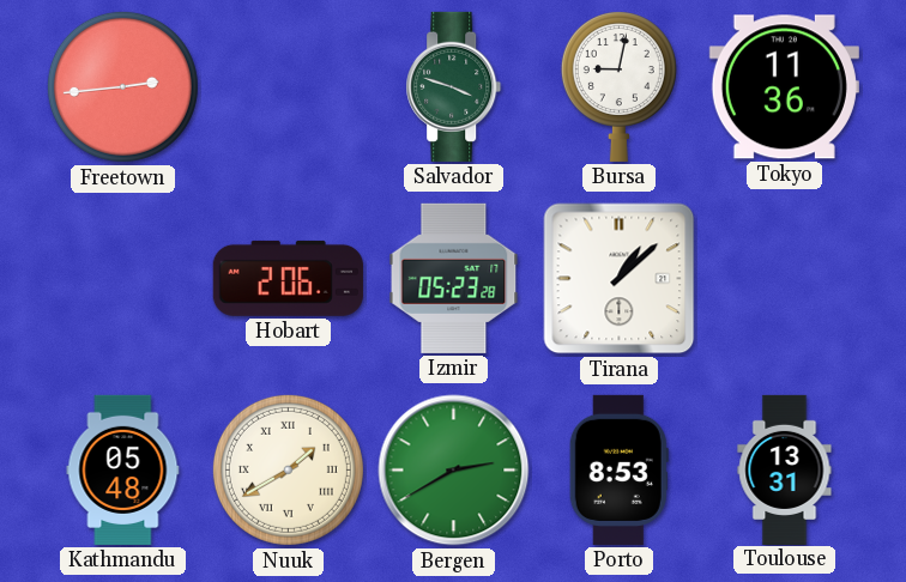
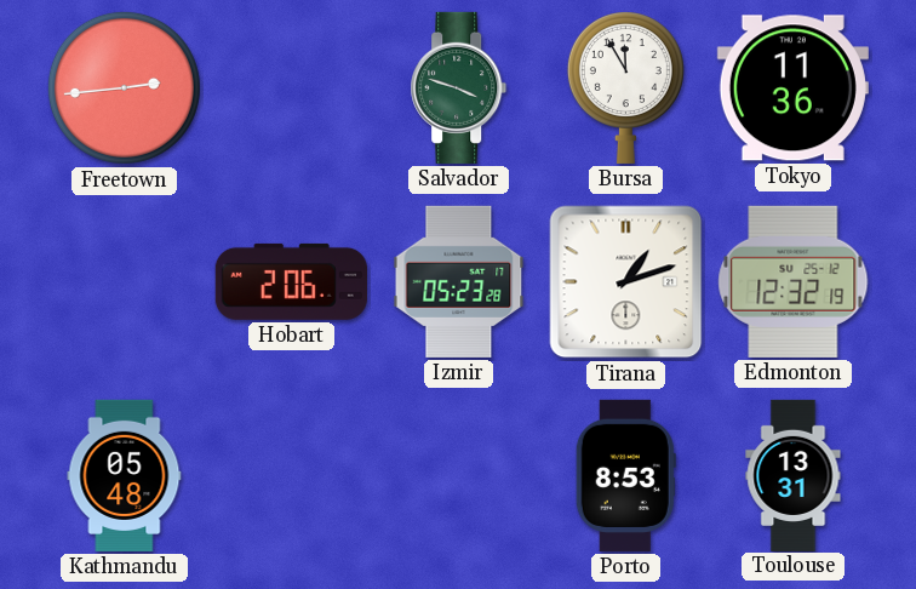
Bursa: 9:02 -> 11:55 (625, 88)
Tirana: 1:08 -> 1:12 (626, 282)
Edmonton: none -> 12:32 (794, 281)
Nuuk: 1:40 -> none (288, 469)
Bergen: 2:40 -> none (454, 471)
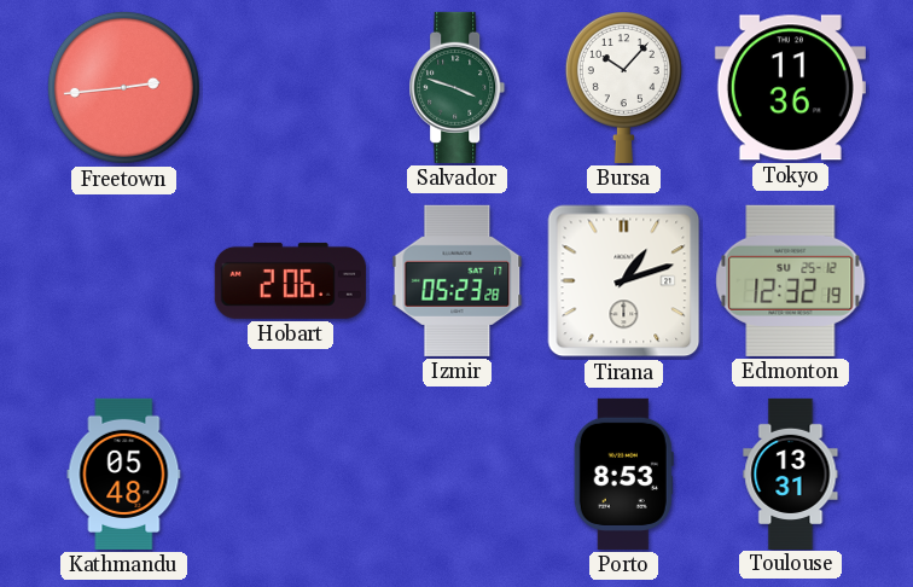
Bursa: 11:55 -> 10:07 (623, 88)
